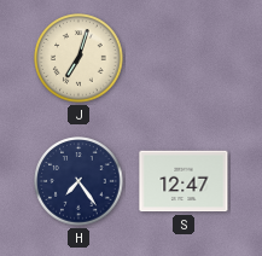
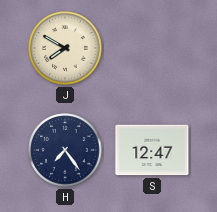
J: 7:03 -> 7:50 (65, 48)
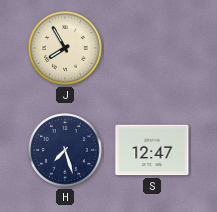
J: 7:50 -> 7:55 (65, 48)
H: 7:24 -> 7:27 (65, 150)
